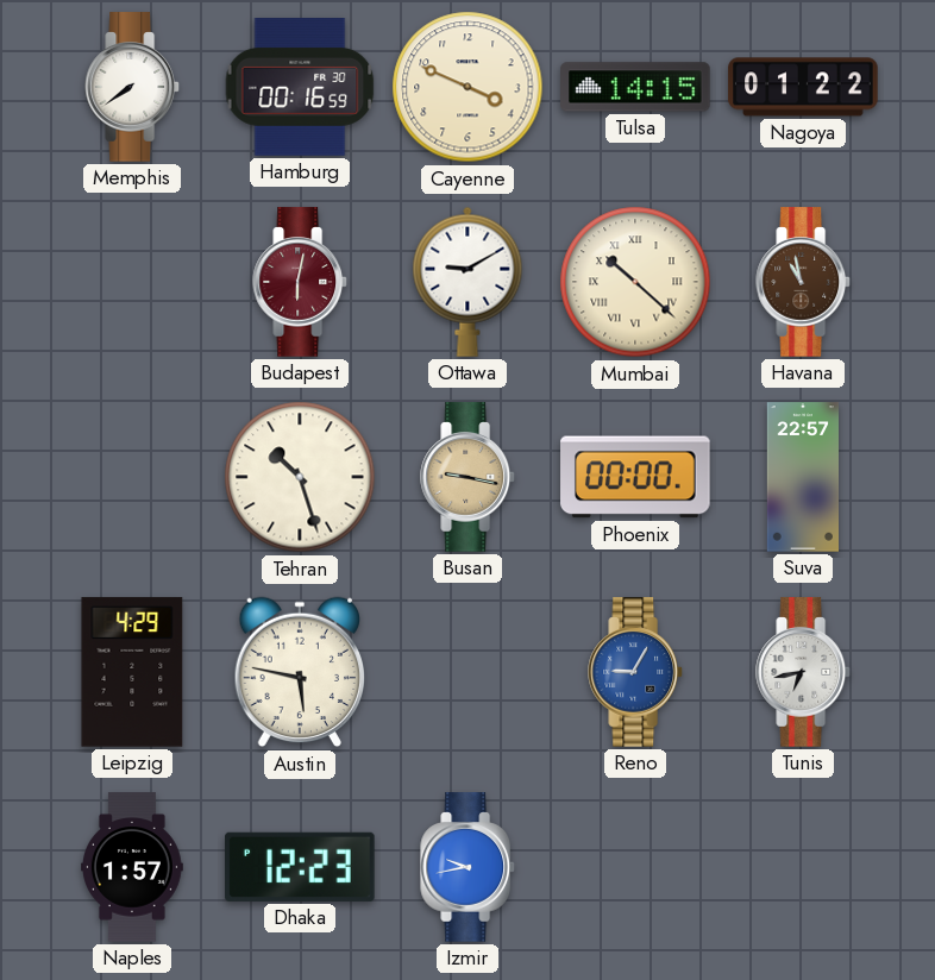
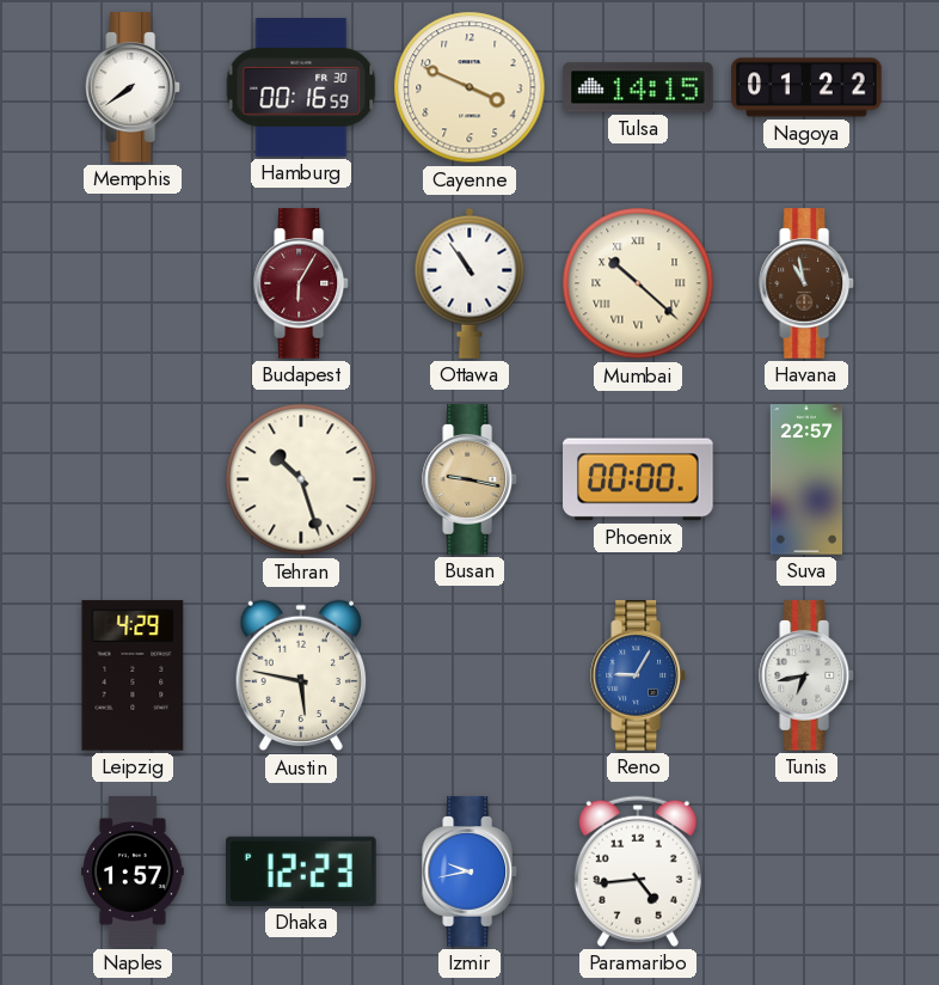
Budapest: 6:02 -> 6:05 (302, 283)
Ottawa: 9:10 -> 10:54 (469, 283)
Paramaribo: none -> 4:44 (638, 871)
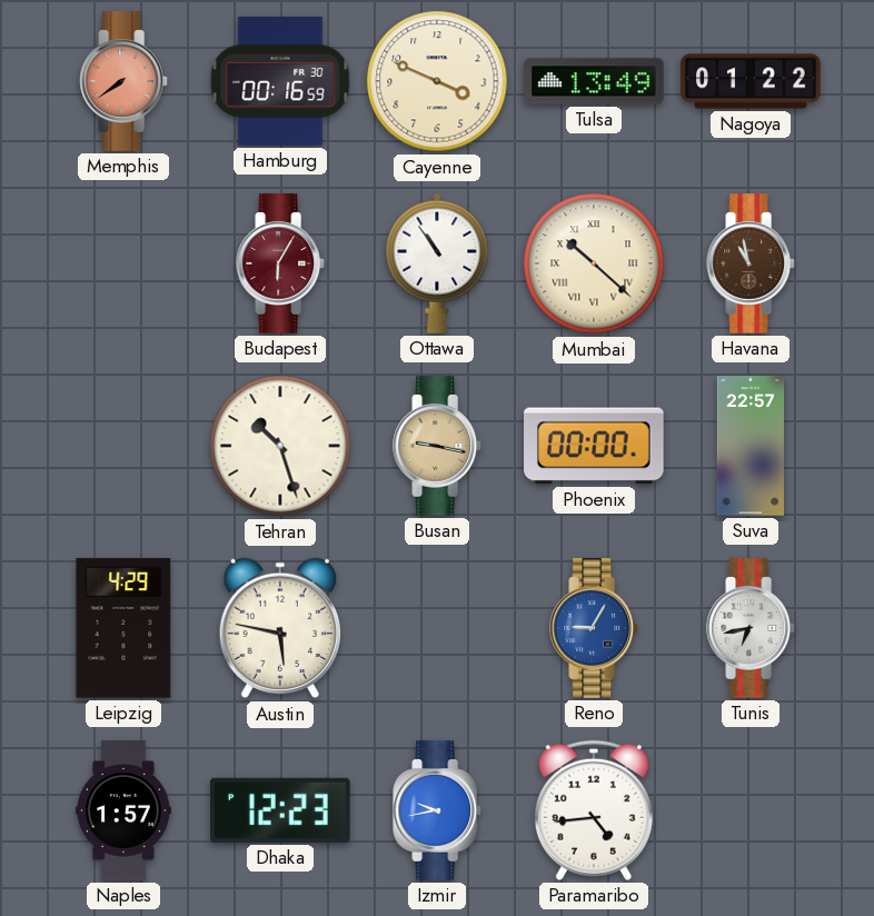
Memphis dial: white -> salmon (125, 81)
Tulsa: 14:15 -> 13:49 (594, 81)
